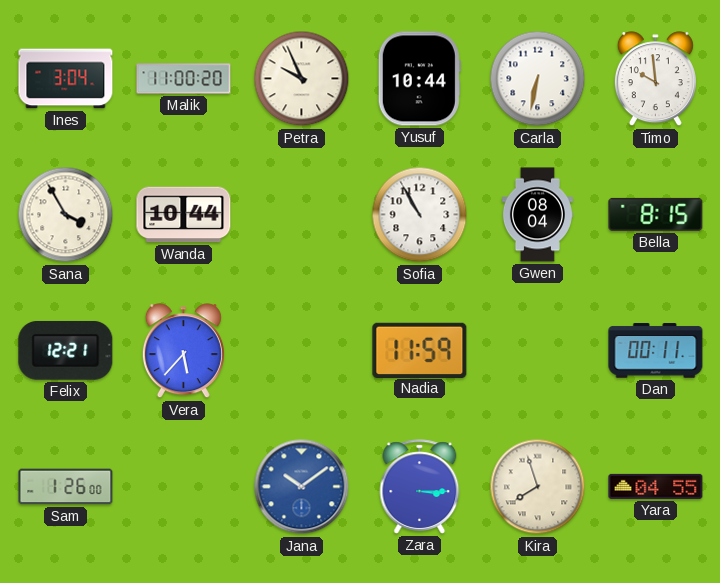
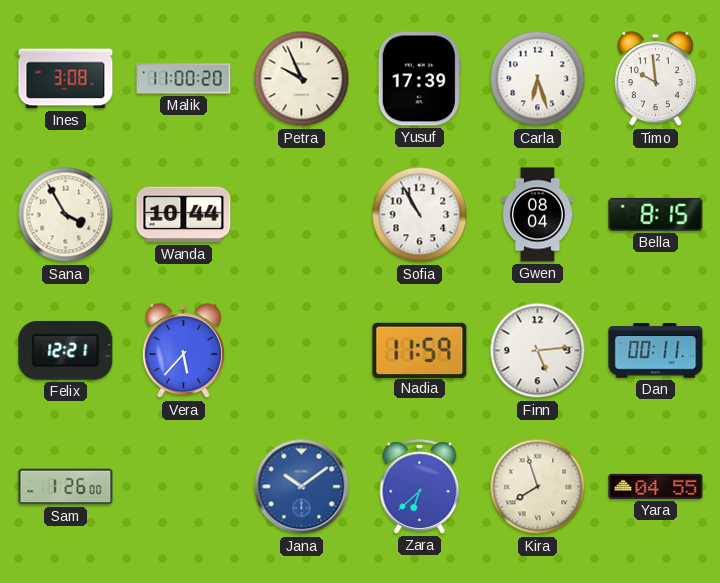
Ines: 3:04 -> 3:08 (66, 79)
Yusuf: 10:44 -> 17:39 (419, 79)
Carla: 6:32 -> 6:27 (538, 79)
Finn: none -> 5:14 (538, 351)
Zara: 3:15 -> 6:38 (420, 487)
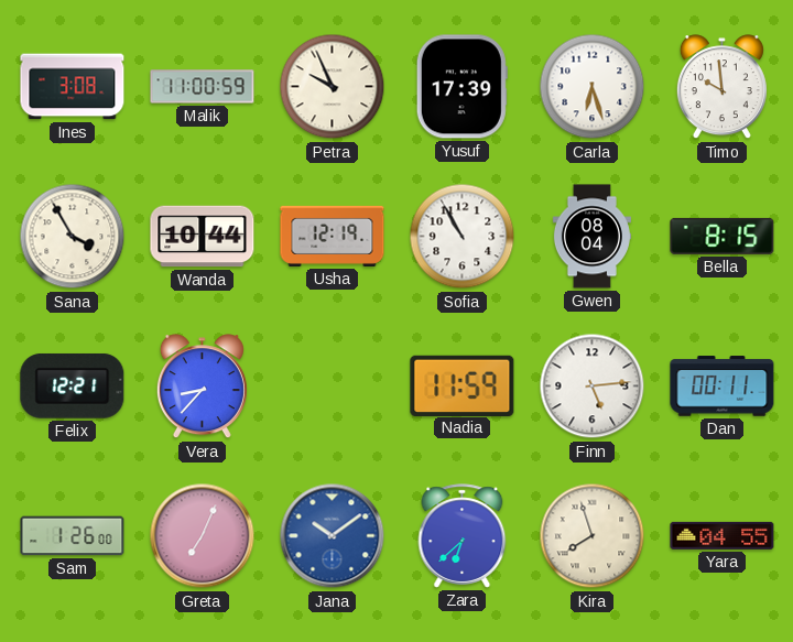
Malik: 11:00:20 -> 11:00:59 (203, 87)
Usha: none -> 12:19 (333, 236)
Vera: 5:37 -> 8:37 (202, 387)
Greta: none -> 7:04 (203, 536)
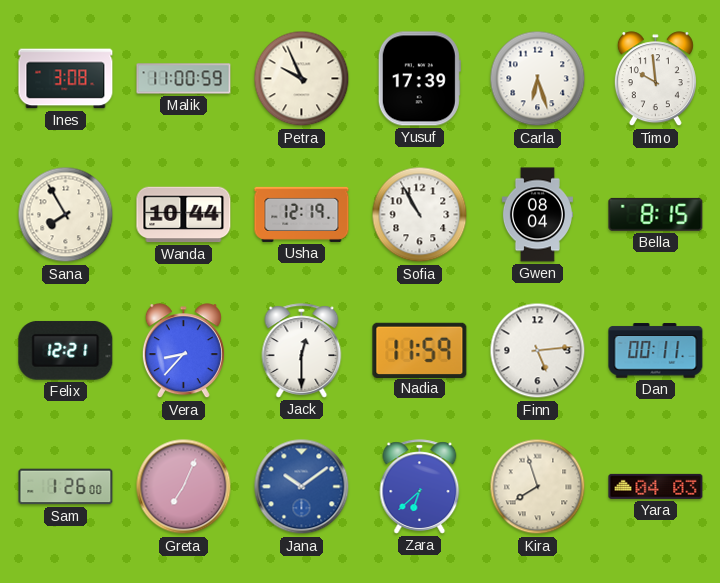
Sana: 3:55 -> 7:55 (66, 215)
Jack: none -> 12:30 (302, 351)
Yara: 04:55 -> 04:03 (656, 486)
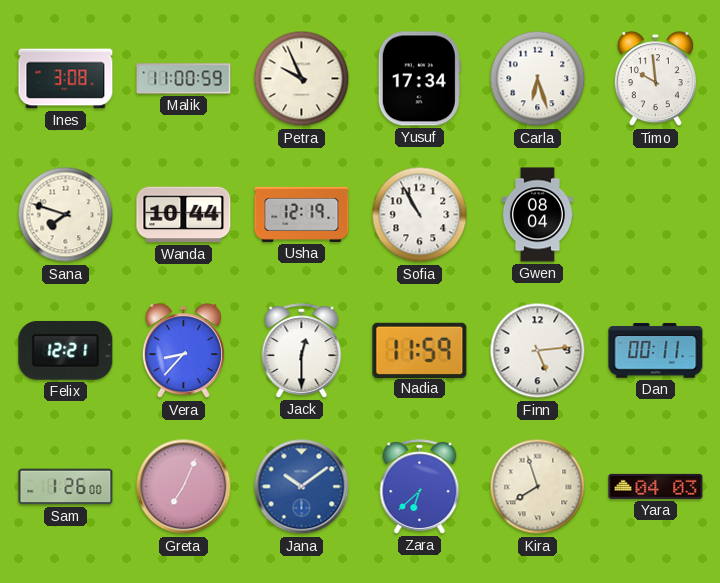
Yusuf: 17:39 -> 17:34 (419, 79)
Sana: 7:55 -> 7:48 (66, 215)
Bella: 8:15 -> none (656, 214)
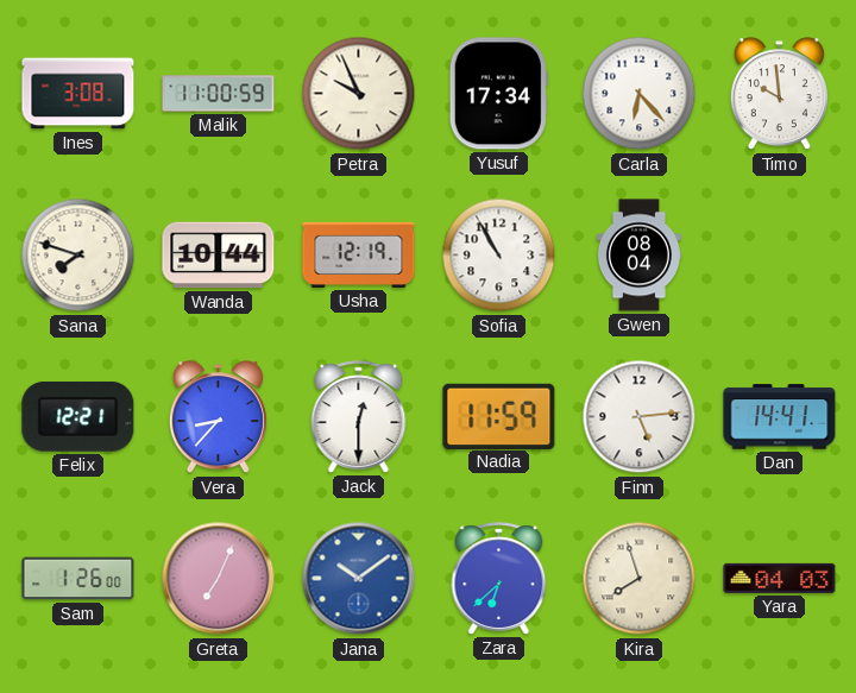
Carla: 6:27 -> 6:23 (640, 94)
Dan: 00:11 -> 14:41 (780, 417)
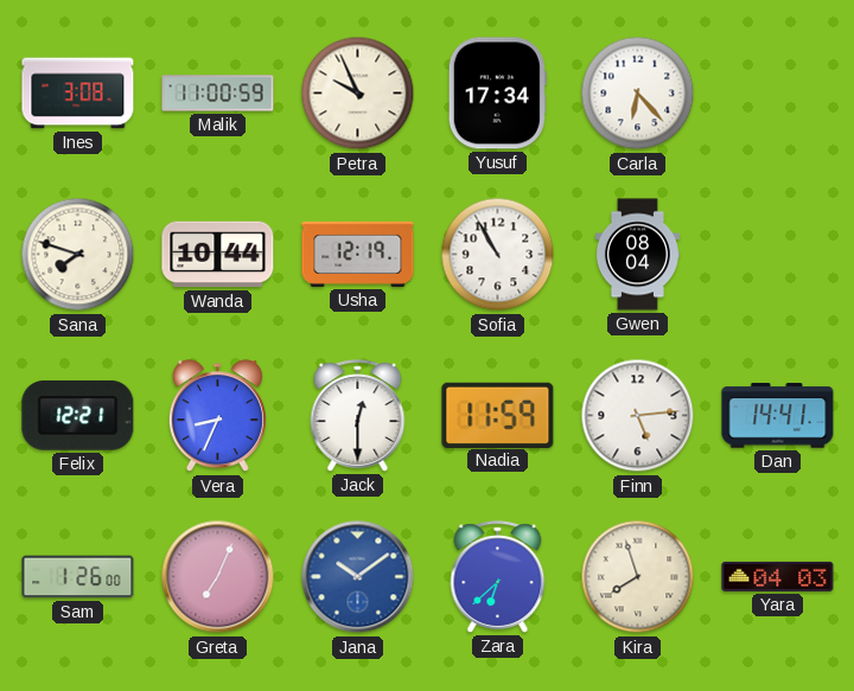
Timo: 9:59 -> none (779, 94)
Vera: 8:37 -> 8:34 (217, 416)
